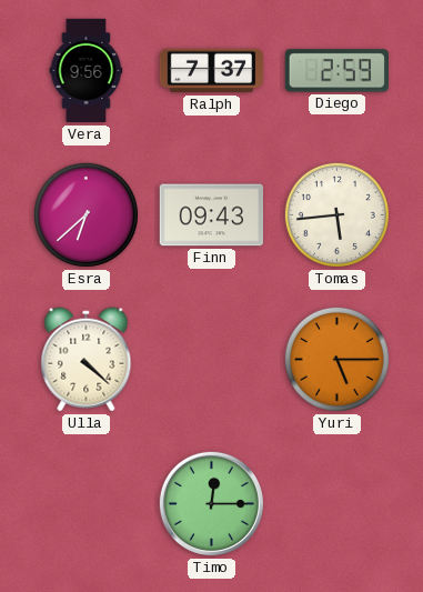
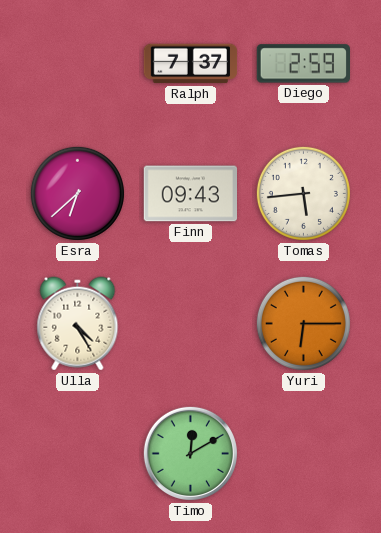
Vera: 9:56 -> none (87, 71)
Ulla: 4:22 -> 4:25 (78, 324)
Yuri: 5:15 -> 6:15 (303, 323)
Timo: 12:15 -> 12:10 (190, 453)
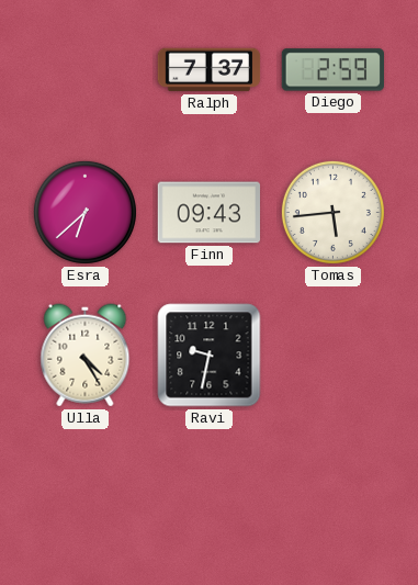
Ravi: none -> 9:32 (210, 356)
Yuri: 6:15 -> none (303, 323)
Timo: 12:10 -> none (190, 453)
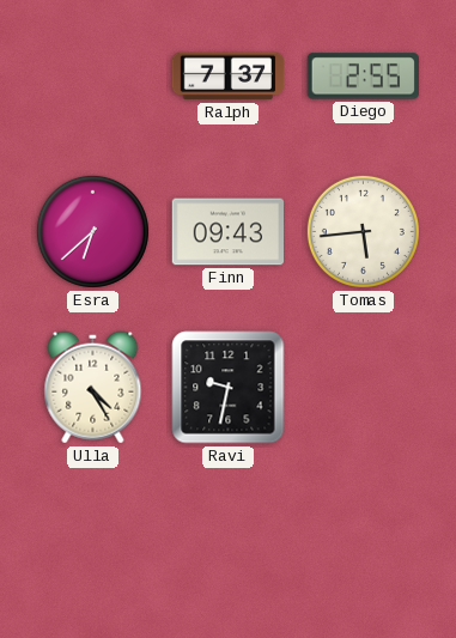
Diego: 2:59 -> 2:55 (363, 77)
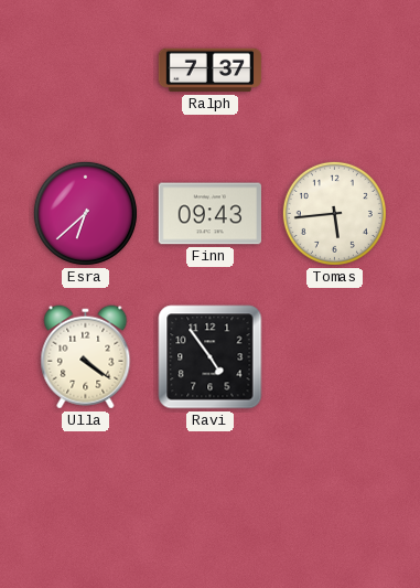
Diego: 2:55 -> none (363, 77)
Ulla: 4:25 -> 4:21 (86, 357)
Ravi: 9:32 -> 4:54 (211, 357)
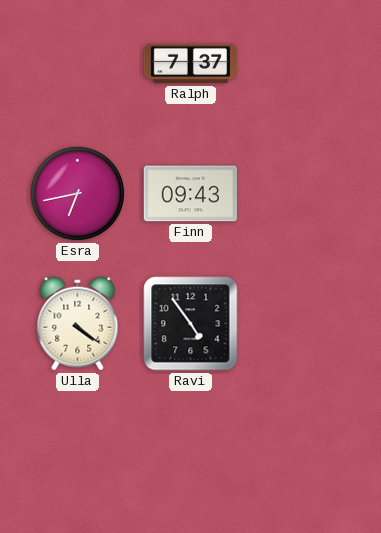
Esra: 6:38 -> 6:43 (77, 193)
Tomas: 5:44 -> none (334, 213)
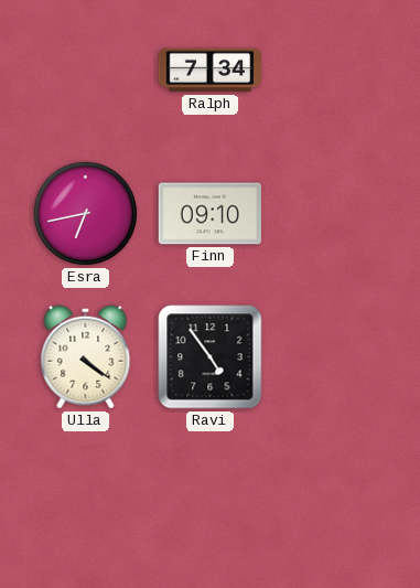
Ralph: 7:37 -> 7:34 (211, 71)
Finn: 09:43 -> 09:10 (209, 214)
